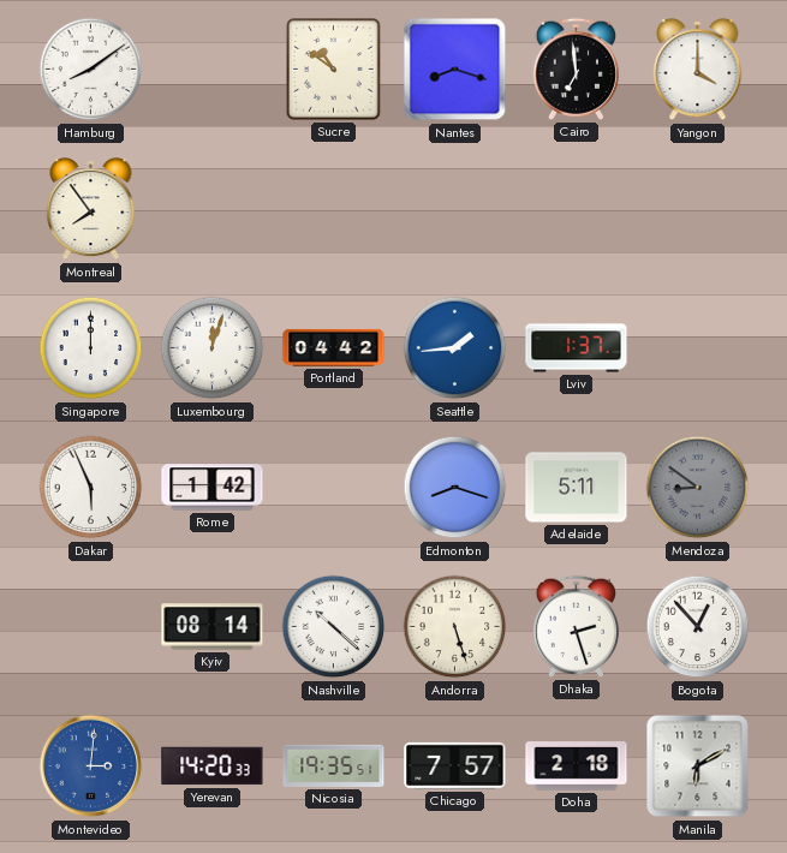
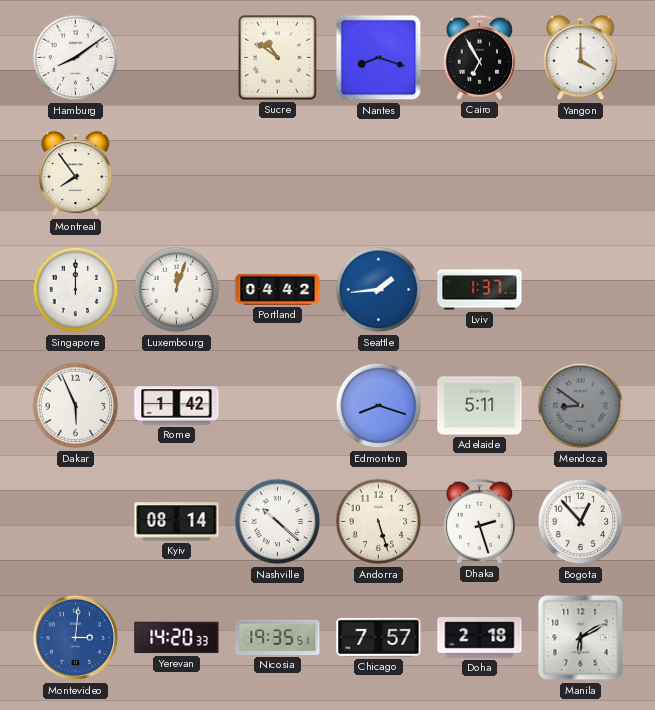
Cairo: 6:59 -> 6:55 (479, 57)
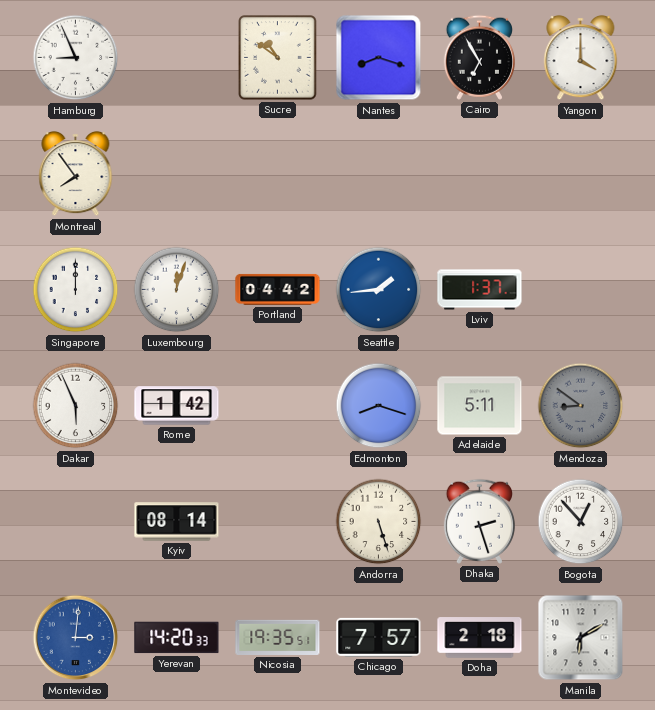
Hamburg: 8:09 -> 8:56 (76, 58)
Nashville: 10:22 -> none (278, 522)
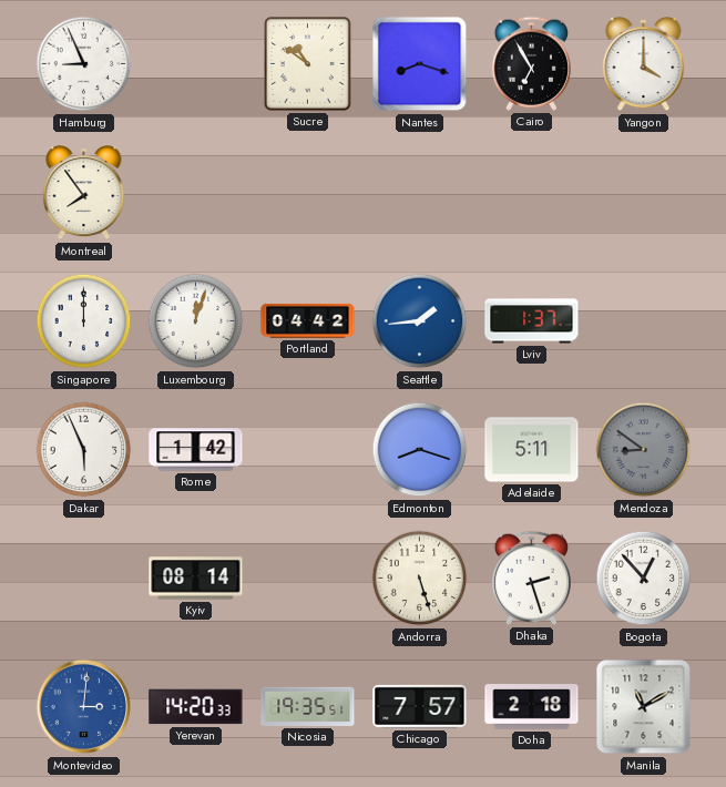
Manila: 6:10 -> 11:10 (644, 707)
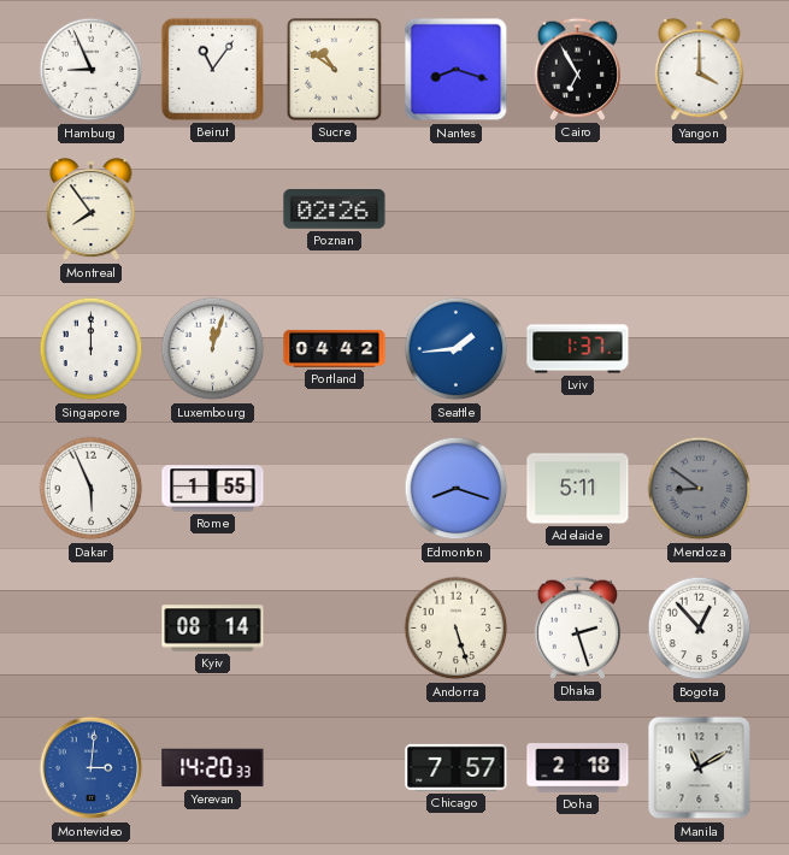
Beirut: none -> 11:06 (212, 69)
Poznan: none -> 02:26 (335, 210)
Rome: 1:42 -> 1:55 (213, 489)
Nicosia: 19:35 -> none (308, 706)
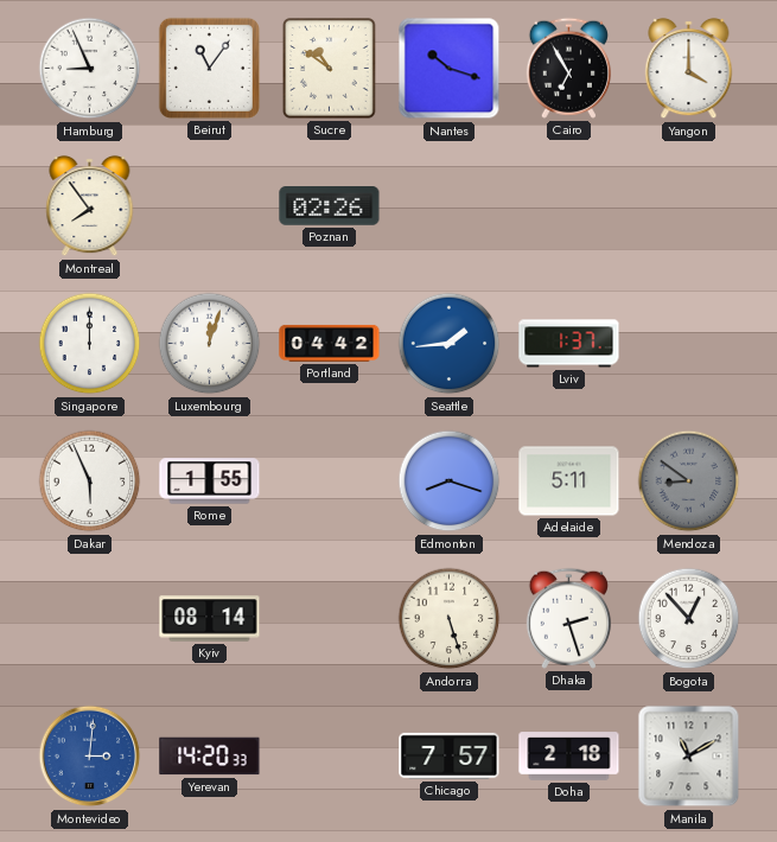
Nantes: 8:18 -> 10:18 (450, 69)
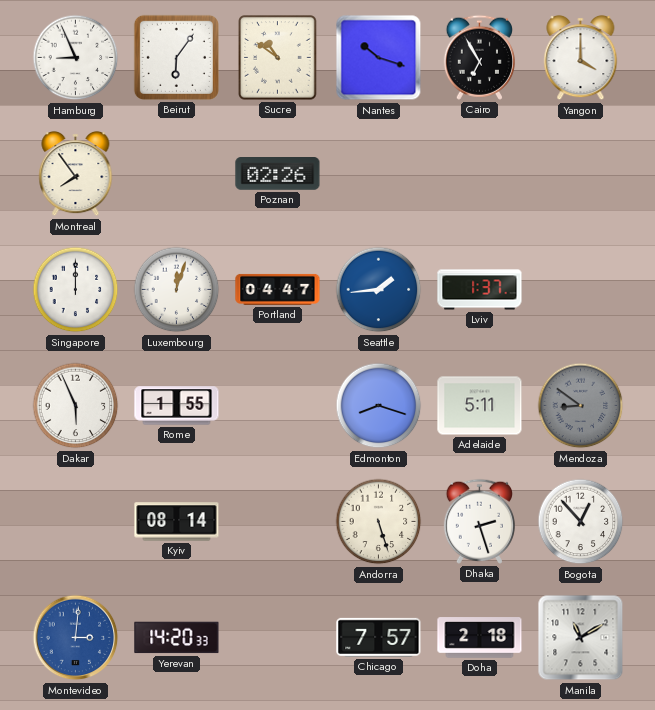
Beirut: 11:06 -> 6:06 (176, 57)
Portland: 04:42 -> 04:47 (278, 289)
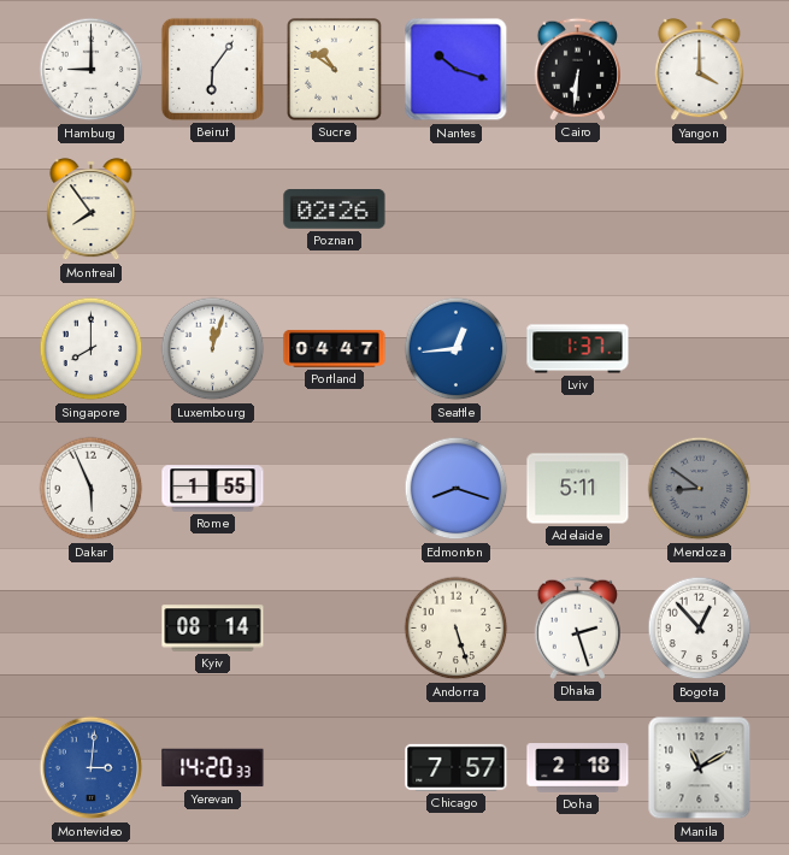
Hamburg: 8:56 -> 9:00 (92, 70)
Cairo: 6:55 -> 6:31 (577, 69)
Singapore: 12:00 -> 8:00 (92, 349)
Seattle: 1:44 -> 12:44 (457, 349)
